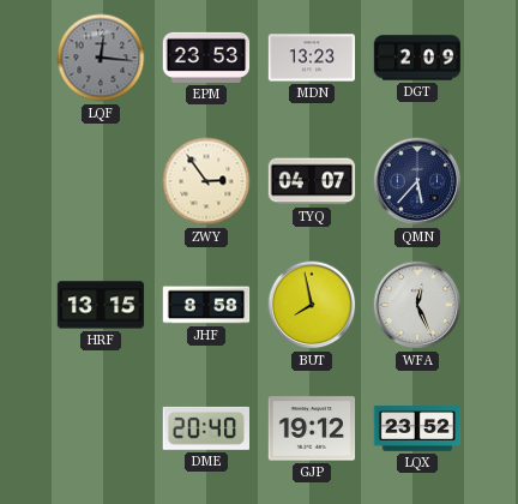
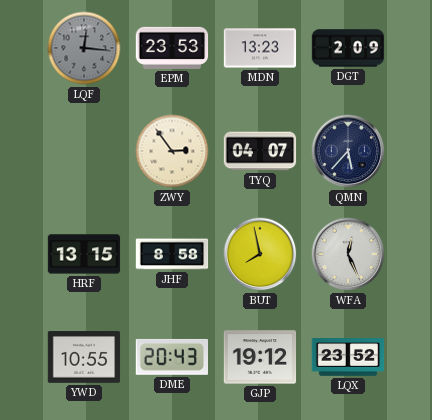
YWD: none -> 10:55 (84, 357)
DME: 20:40 -> 20:43 (171, 357)
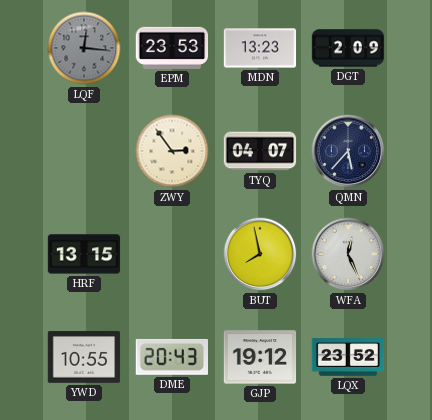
JHF: 8:58 -> none (172, 254)
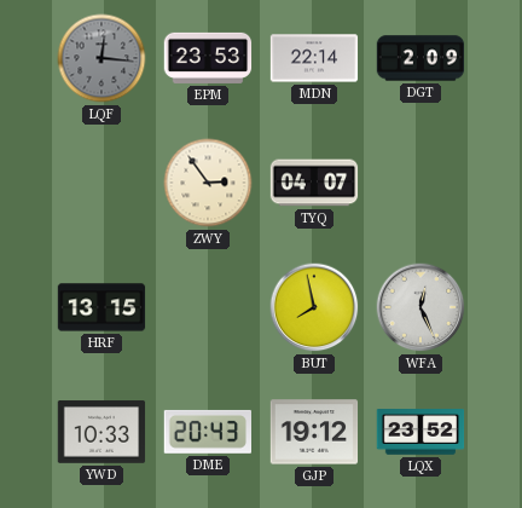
MDN: 13:23 -> 22:14 (314, 58)
QMN: 5:37 -> none (348, 151)
YWD: 10:55 -> 10:33 (101, 432)
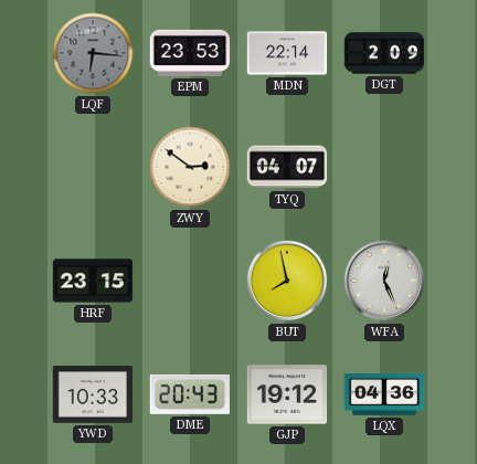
LQF: 12:16 -> 6:16 (93, 53)
ZWY: 2:54 -> 2:51 (190, 167)
HRF: 13:15 -> 23:15 (93, 281)
LQX: 23:52 -> 04:36 (384, 394)
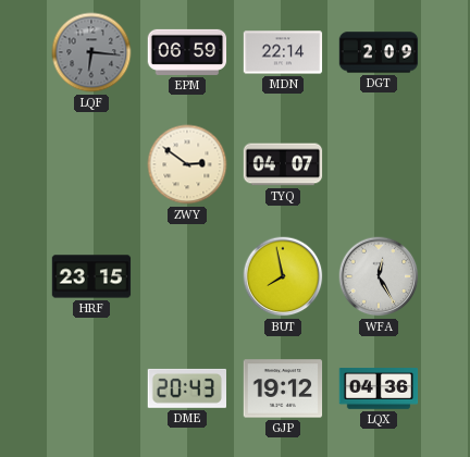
EPM: 23:53 -> 06:59 (187, 52)
WFA: 12:26 -> 12:25 (379, 276)
YWD: 10:33 -> none (93, 394)
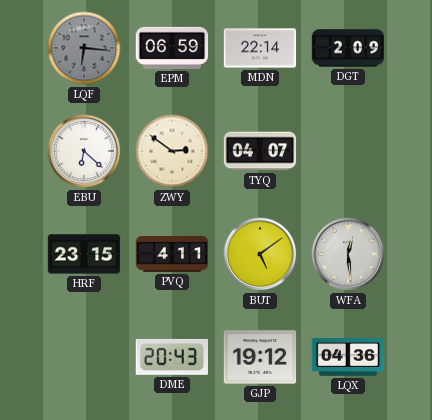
EBU: none -> 6:22 (84, 151)
PVQ: none -> 4:11 (172, 255)
BUT: 7:58 -> 5:09 (260, 254)
WFA: 12:25 -> 12:29 (348, 254)
